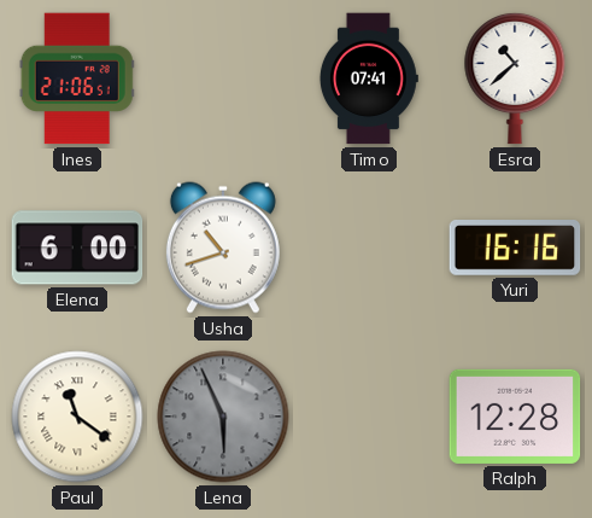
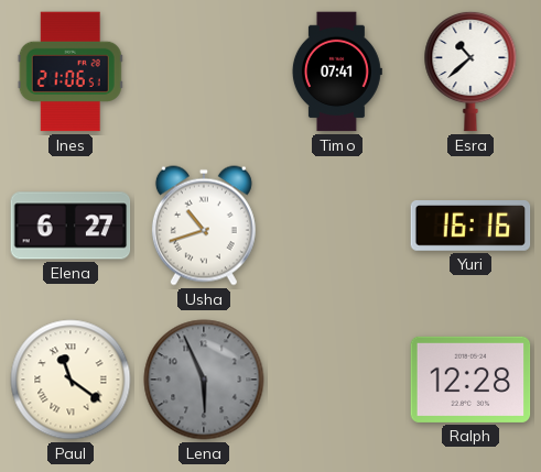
Elena: 6:00 -> 6:27 (71, 226)
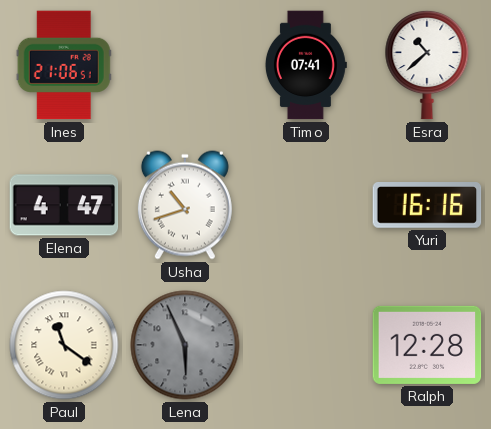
Elena: 6:27 -> 4:47 (64, 205)
